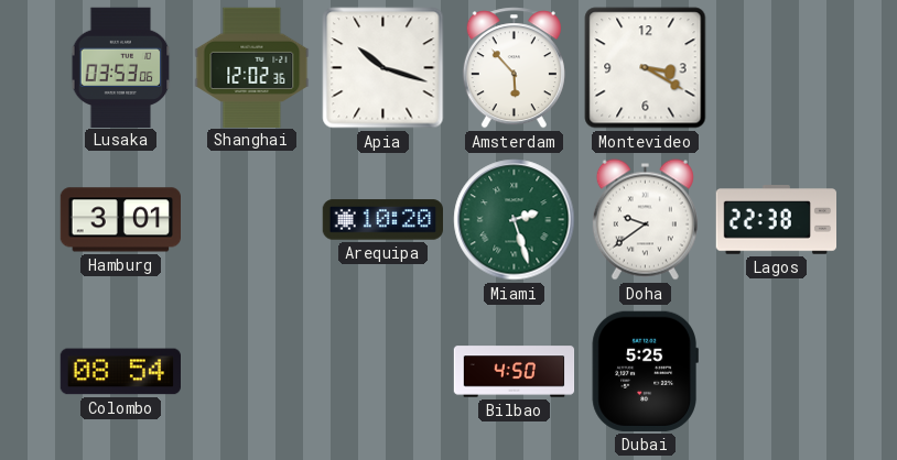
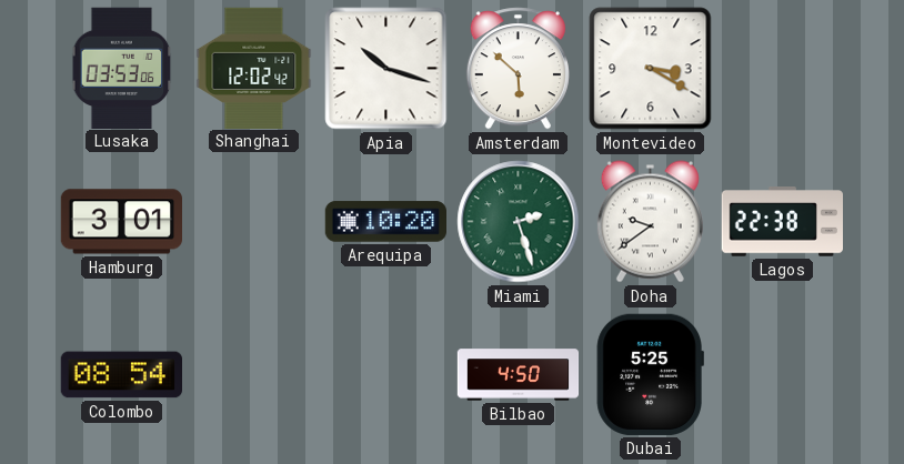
Shanghai: 12:02:36 -> 12:02:42 (254, 68)
Amsterdam: 5:53 -> 5:52 (518, 69)
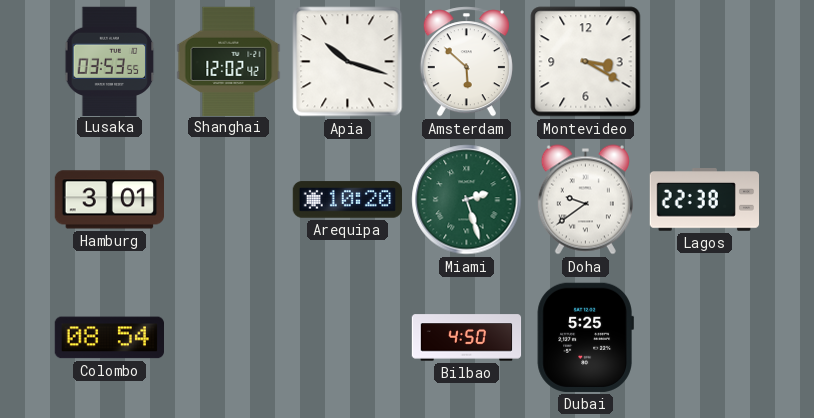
Lusaka: 03:53:06 -> 03:53:55 (110, 61)
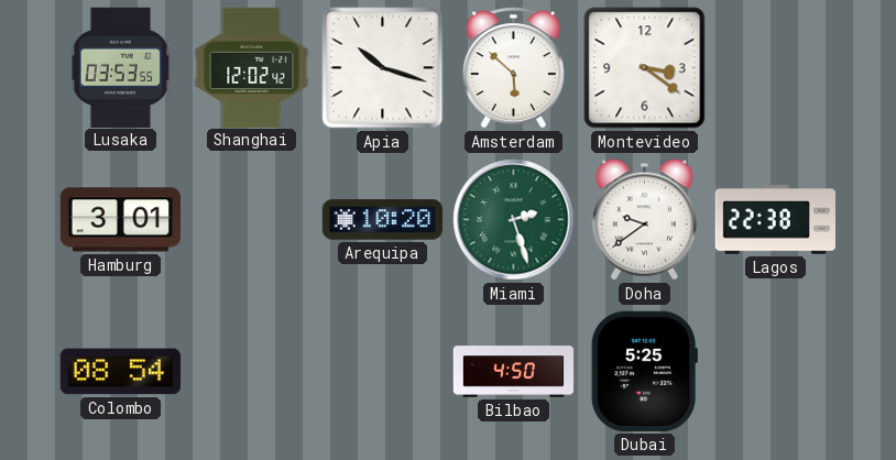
Montevideo: 3:20 -> 3:21 (645, 68)
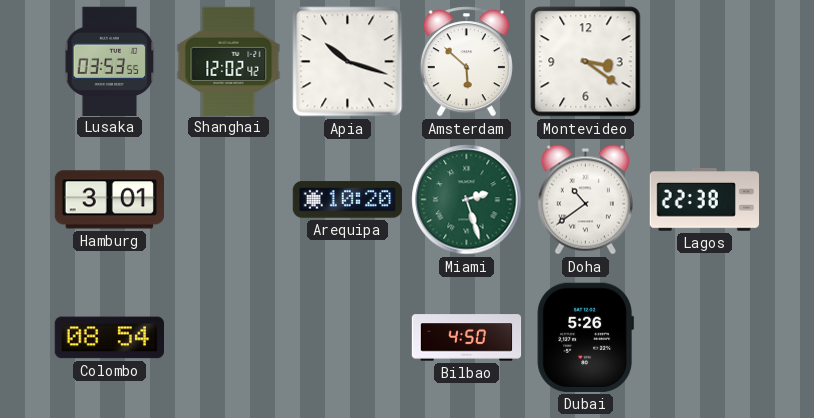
Doha: 9:39 -> 10:39 (585, 200)
Dubai: 5:25 -> 5:26 (585, 337)
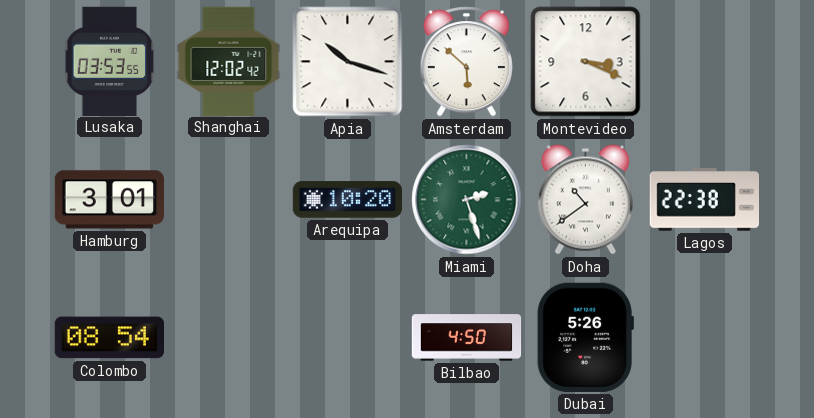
Montevideo: 3:21 -> 3:19 (586, 62)
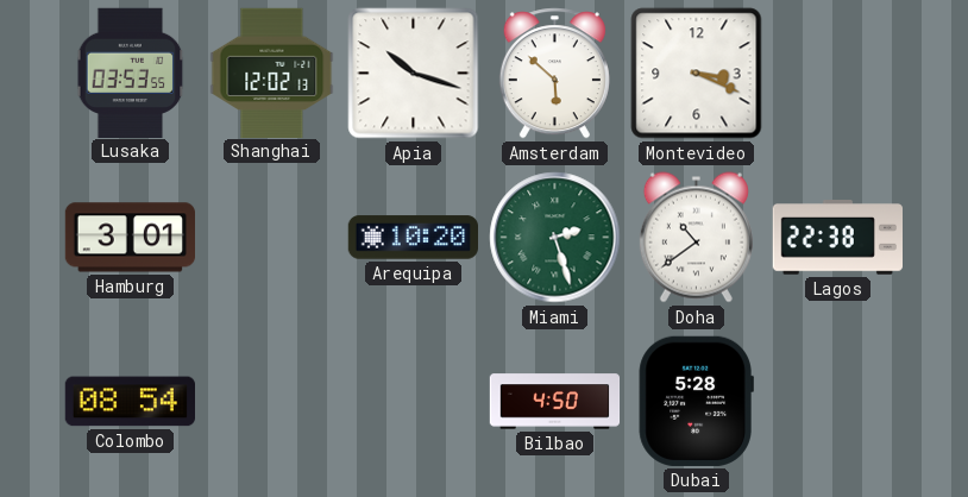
Shanghai: 12:02:42 -> 12:02:13 (272, 73)
Dubai: 5:26 -> 5:28 (696, 401)
